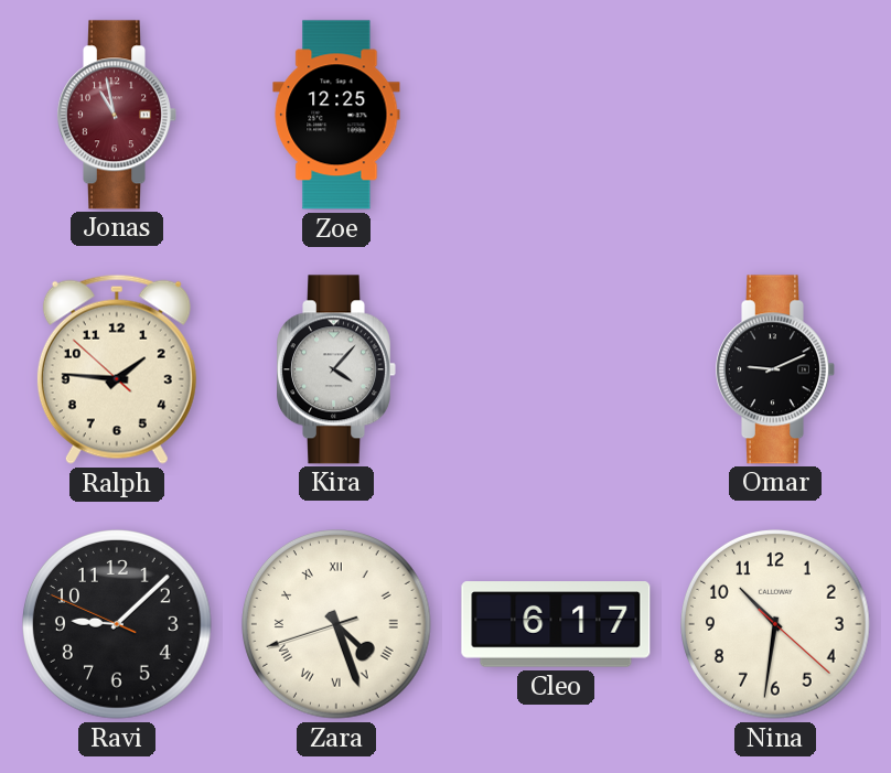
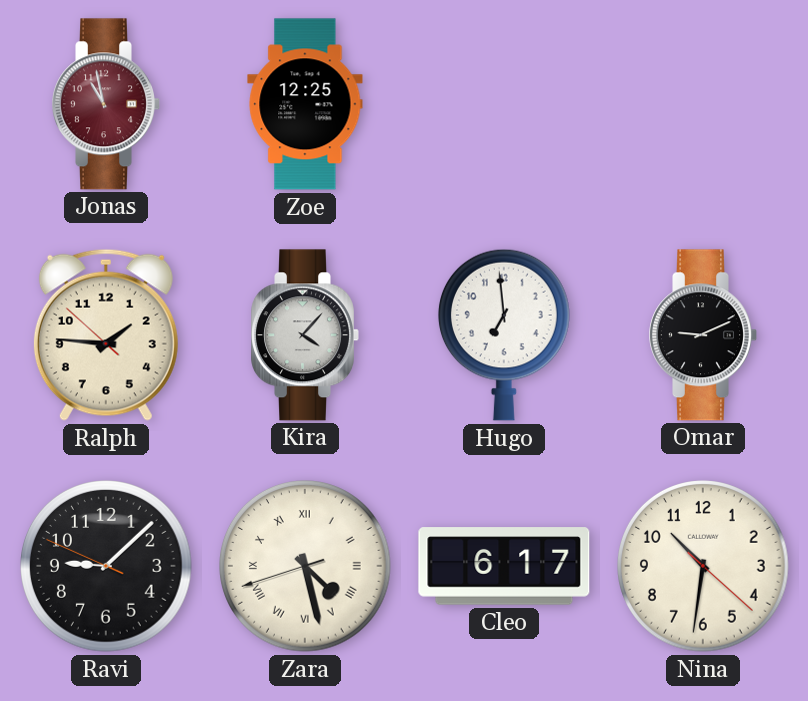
Hugo: none -> 6:59 (504, 335)
Zara: 4:26 -> 4:27 (306, 567)
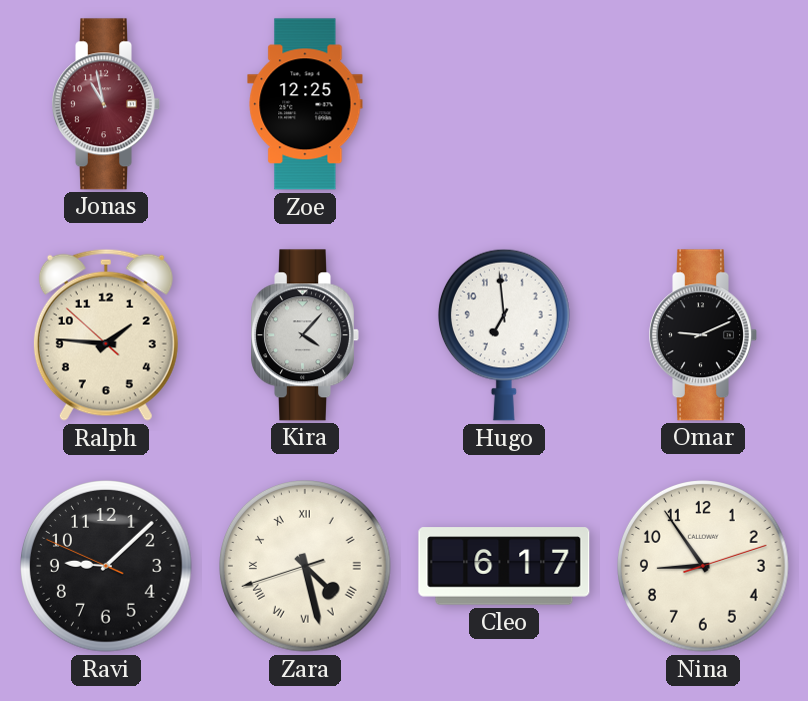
Nina: 10:31 -> 8:54 (704, 567)
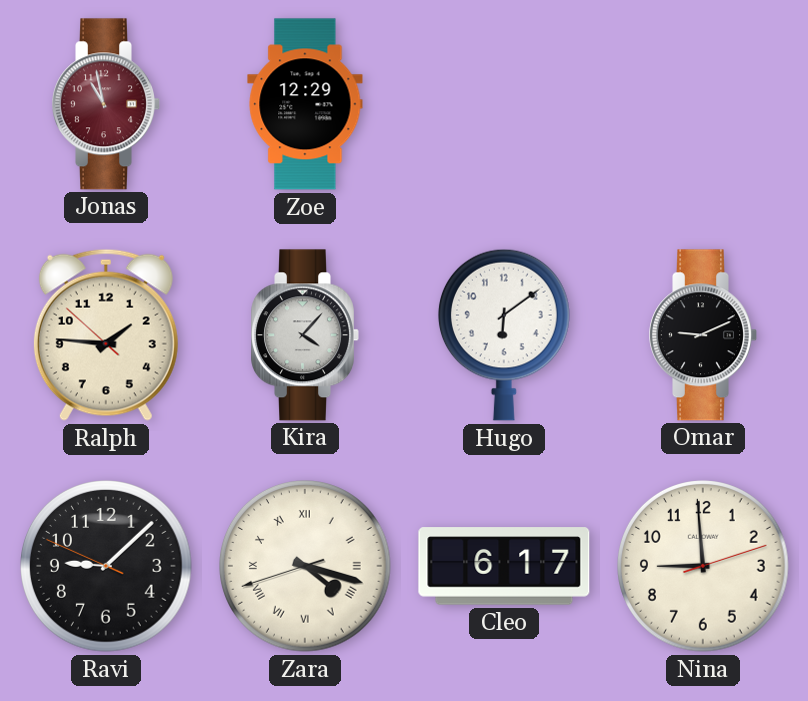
Zoe: 12:25 -> 12:29 (305, 104)
Hugo: 6:59 -> 6:09 (504, 335)
Zara: 4:27 -> 4:17 (306, 567)
Nina: 8:54 -> 8:59 (704, 567)
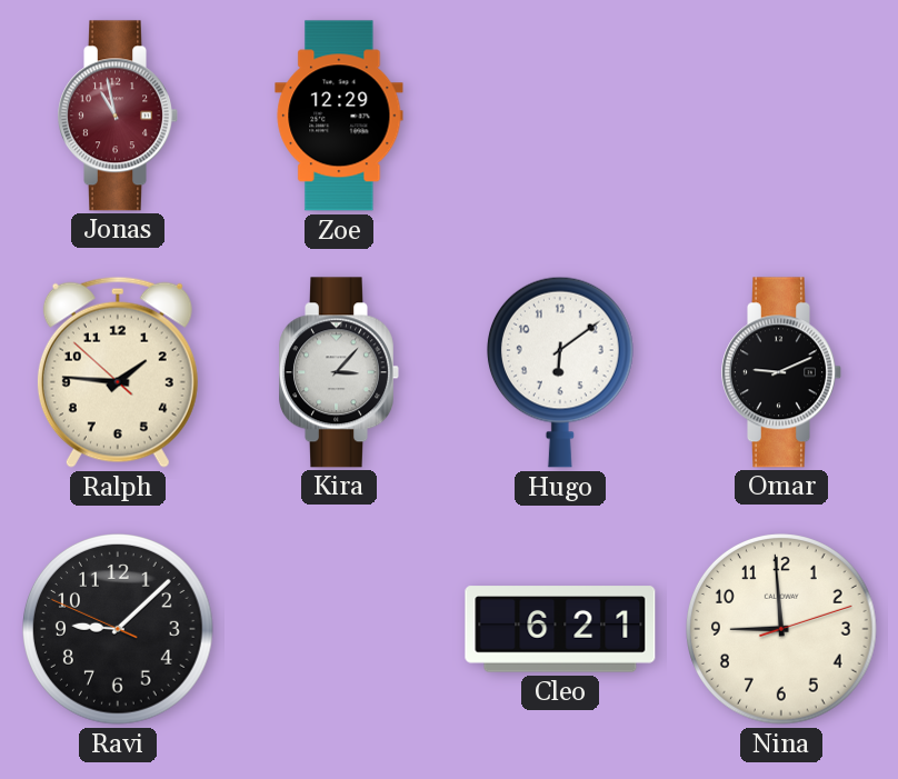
Kira: 4:07 -> 3:07 (339, 372)
Zara: 4:17 -> none (306, 567)
Cleo: 6:17 -> 6:21 (560, 629)
